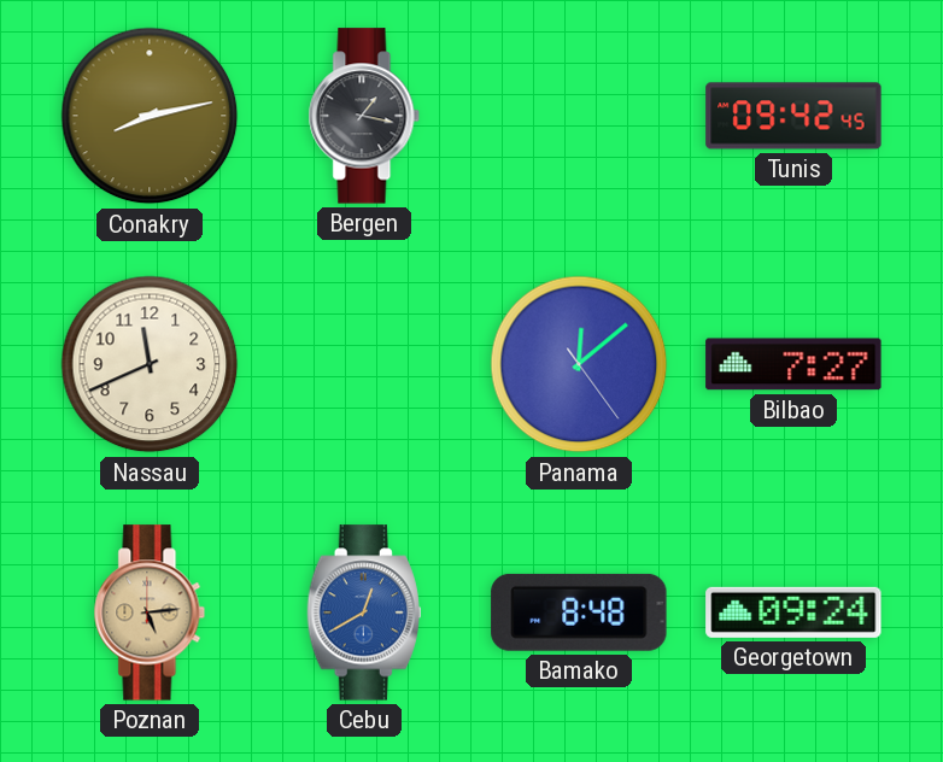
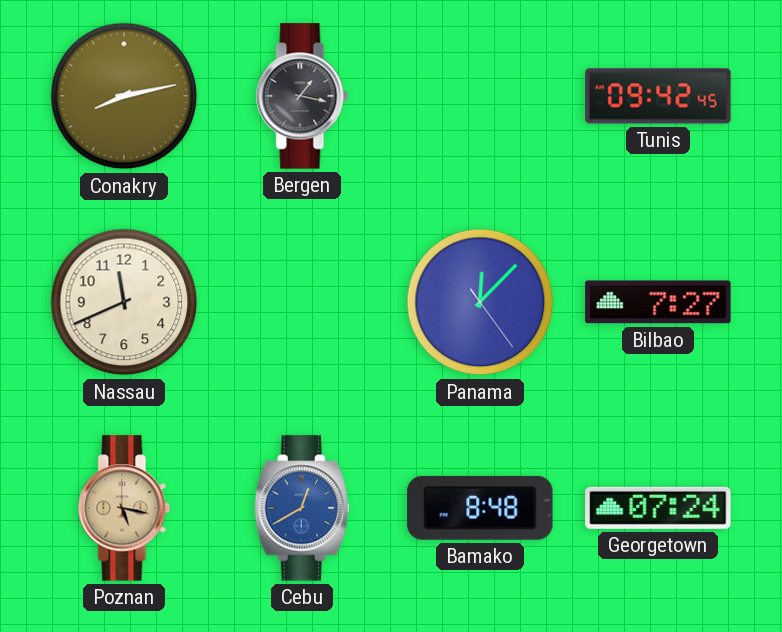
Panama: 12:08 -> 12:07 (480, 302)
Poznan: 5:14 -> 5:17 (124, 508)
Georgetown: 09:24 -> 07:24 (658, 508)
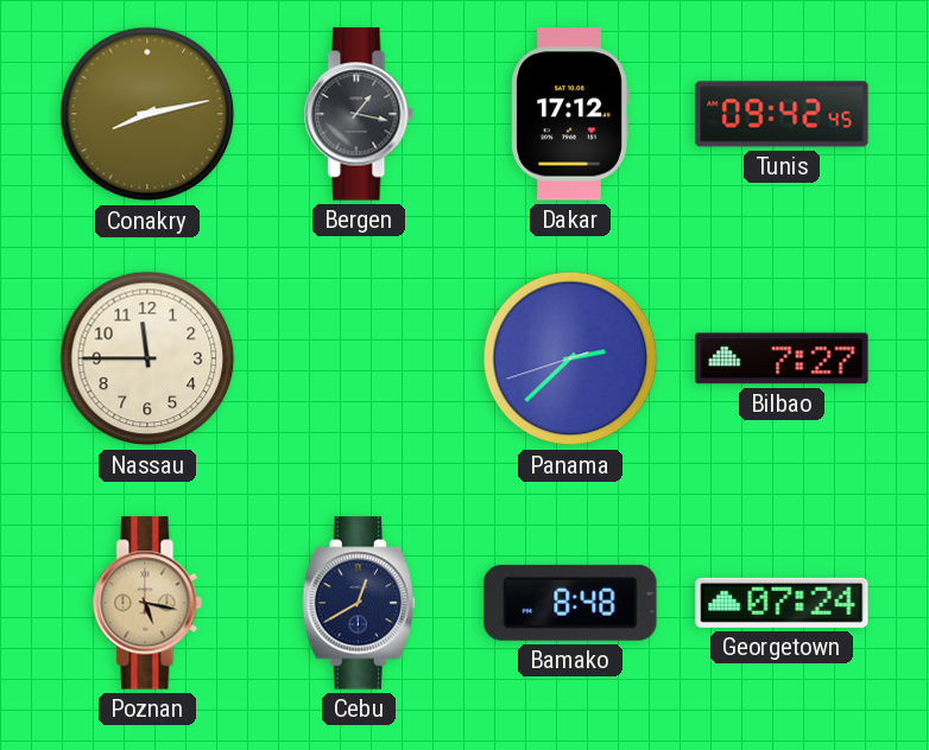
Dakar: none -> 17:12 (570, 114)
Nassau: 11:41 -> 11:45 (147, 358)
Panama: 12:07 -> 2:37 (570, 358)
Cebu dial: blue -> navy (359, 603)
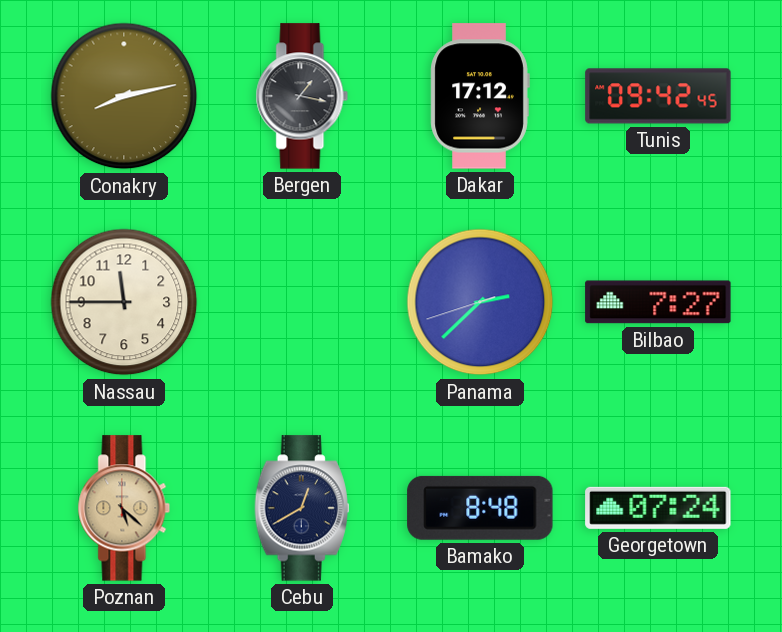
Poznan: 5:17 -> 5:22 (124, 508)
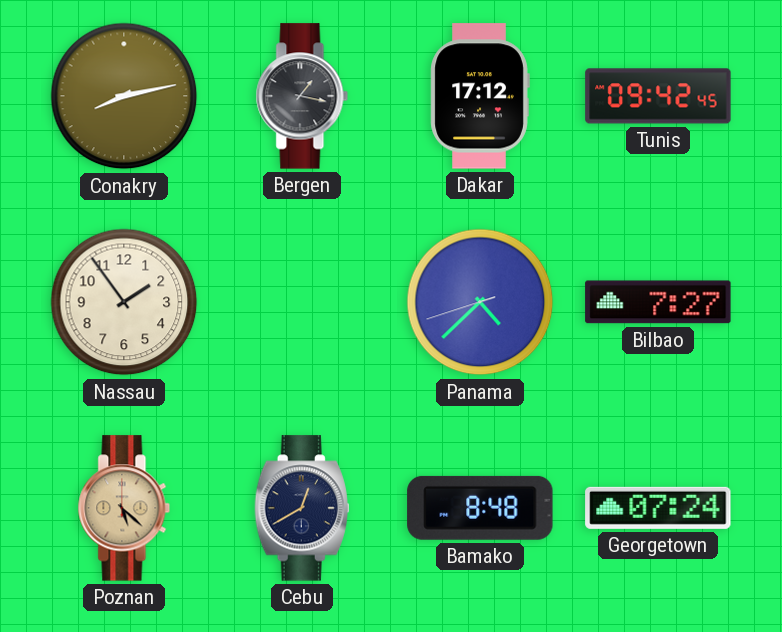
Nassau: 11:45 -> 1:54 (124, 302)
Panama: 2:37 -> 4:37 (480, 302)
